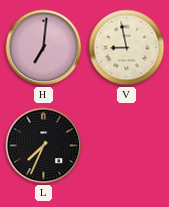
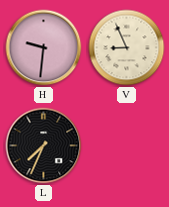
H: 7:01 -> 9:31 (44, 48)
V: 8:58 -> 8:56 (127, 48)
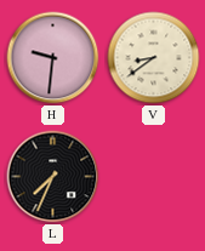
V: 8:56 -> 8:39 (154, 58)
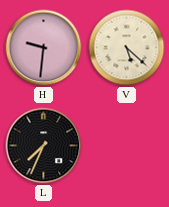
V: 8:39 -> 5:22 (127, 48)
